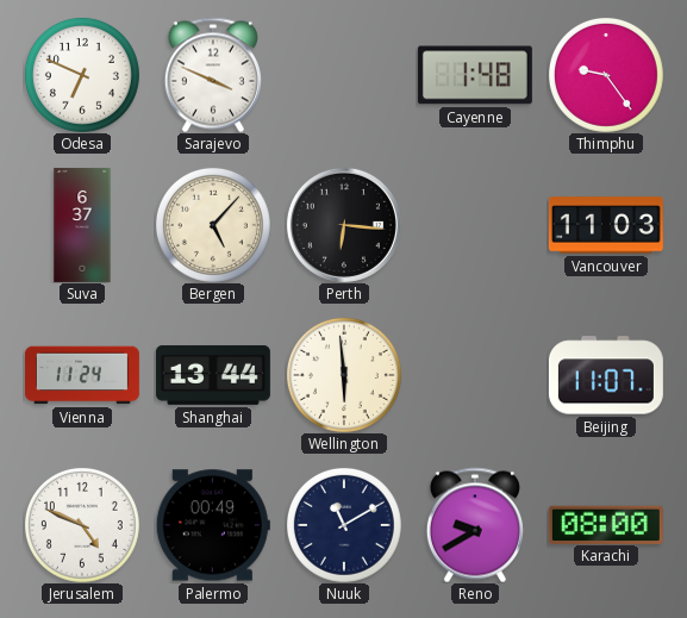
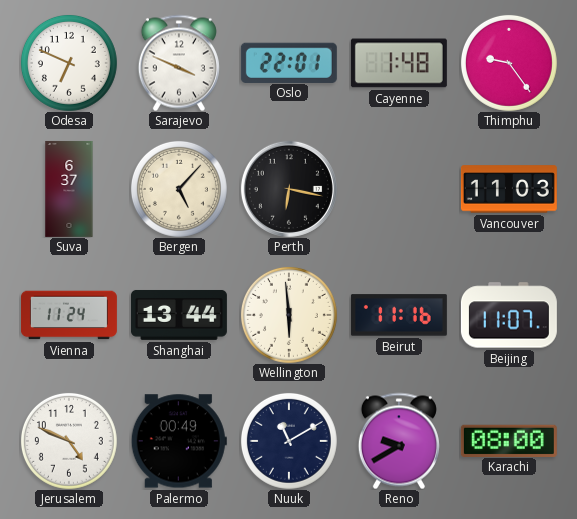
Oslo: none -> 22:01 (289, 62)
Perth: 6:16 -> 6:17 (289, 189)
Beirut: none -> 11:16 (399, 315)
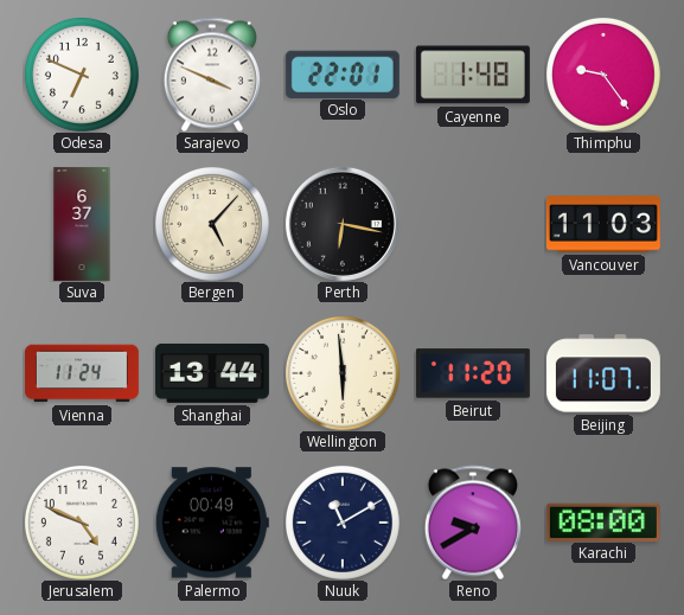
Beirut: 11:16 -> 11:20 (473, 373)
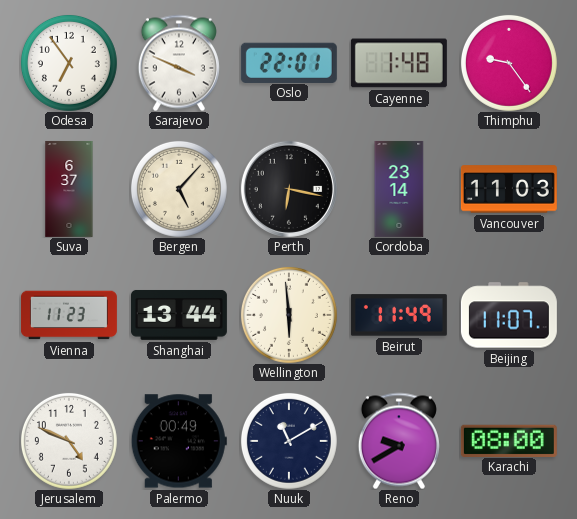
Odesa: 6:49 -> 6:54 (69, 63)
Cordoba: none -> 23:14 (399, 189)
Vienna: 11:24 -> 11:23 (69, 315)
Beirut: 11:20 -> 11:49 (399, 315)
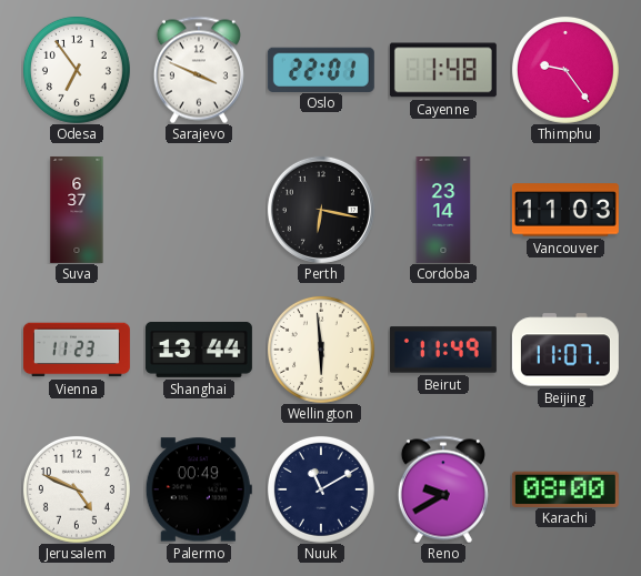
Bergen: 5:07 -> none (179, 189)
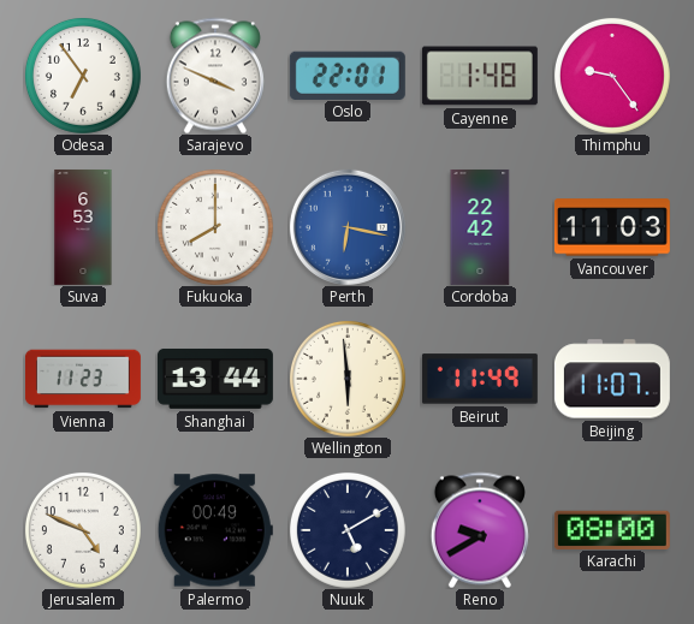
Suva: 6:37 -> 6:53 (83, 227)
Fukuoka: none -> 8:00 (215, 227)
Perth dial: black -> blue (348, 227)
Cordoba: 23:14 -> 22:42 (480, 227)
Nuuk: 11:10 -> 5:10 (348, 530)
